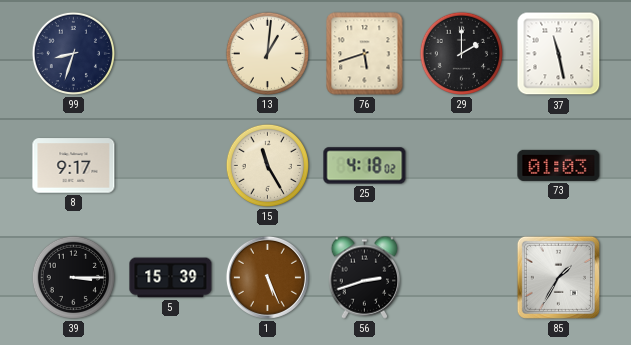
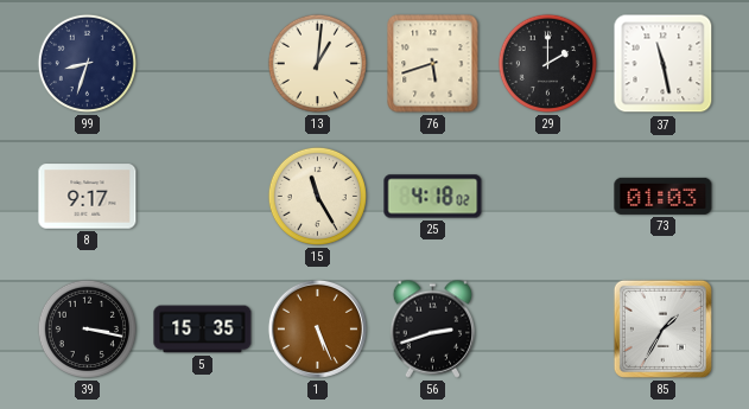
39: 3:15 -> 3:17 (87, 328)
5: 15:39 -> 15:35 (203, 330)
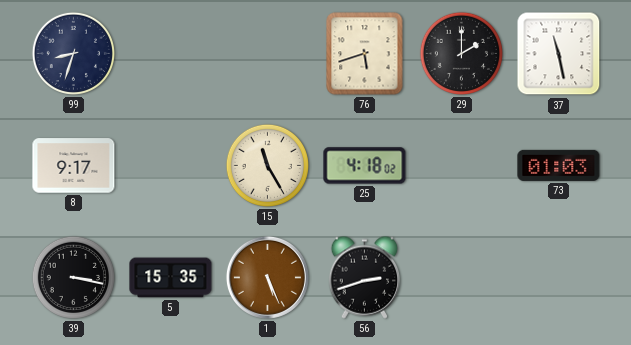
13: 1:01 -> none (317, 63)
85: 1:35 -> none (662, 328)
